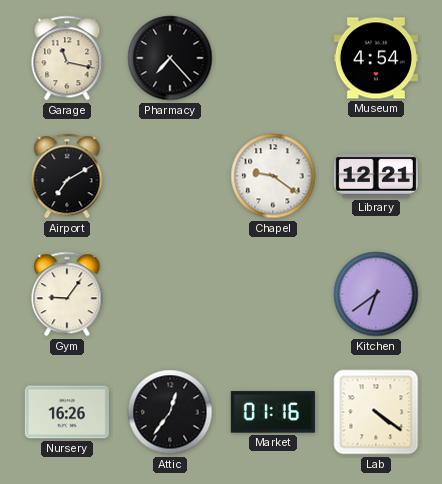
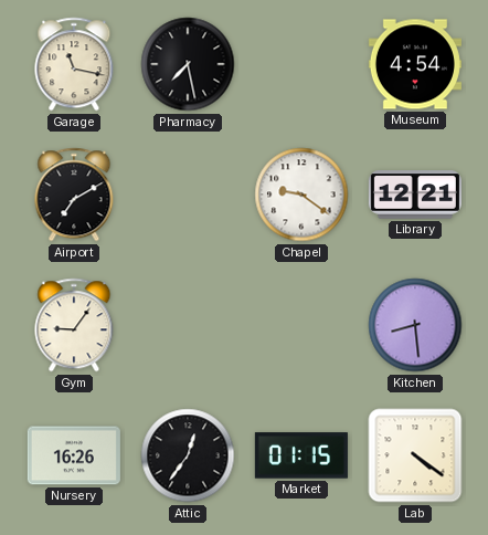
Pharmacy: 7:23 -> 7:28 (188, 64)
Kitchen: 6:39 -> 8:29 (415, 325)
Market: 01:16 -> 01:15 (301, 455)
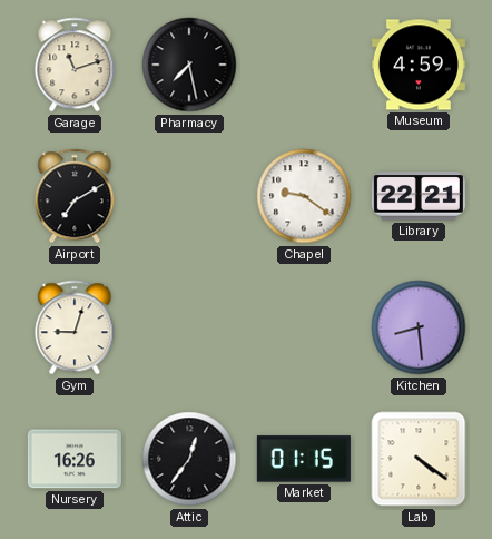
Garage: 11:17 -> 11:12 (75, 65)
Museum: 4:54 -> 4:59 (419, 65)
Library: 12:21 -> 22:21 (419, 196)
Gym: 9:06 -> 9:03 (75, 327)
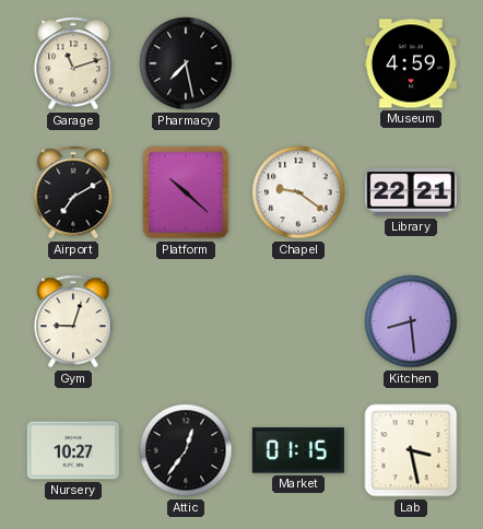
Platform: none -> 10:22 (186, 192)
Nursery: 16:26 -> 10:27 (73, 450)
Lab: 4:21 -> 3:28 (411, 450)
